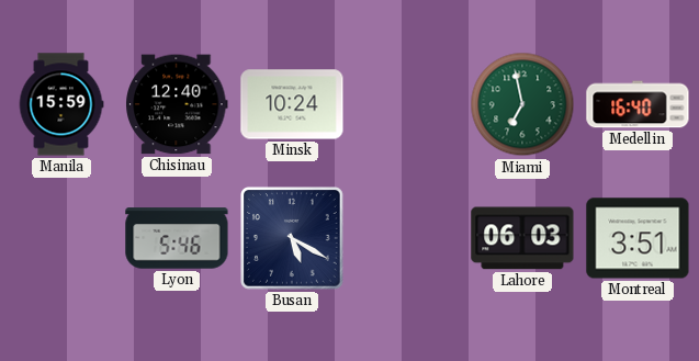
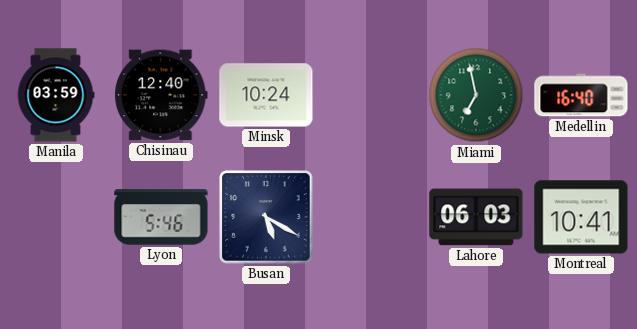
Manila: 15:59 -> 03:59 (56, 95)
Montreal: 3:51 -> 10:41 (581, 217)
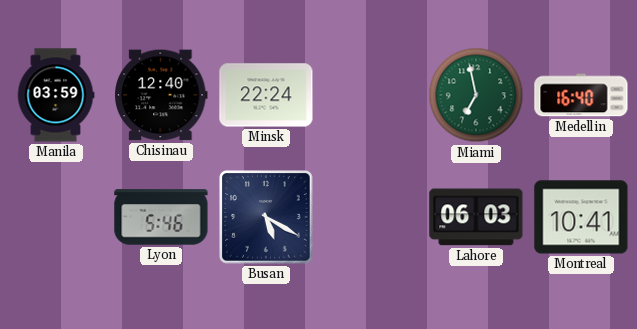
Minsk: 10:24 -> 22:24 (266, 95)
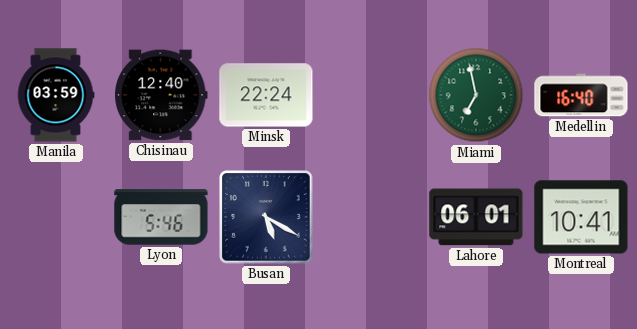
Lahore: 06:03 -> 06:01 (476, 217)
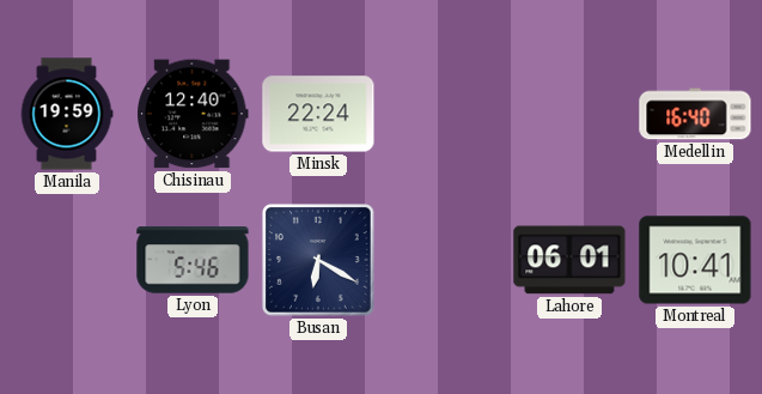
Manila: 03:59 -> 19:59 (67, 114)
Miami: 6:58 -> none (476, 95)
Busan: 5:20 -> 6:20 (319, 261)
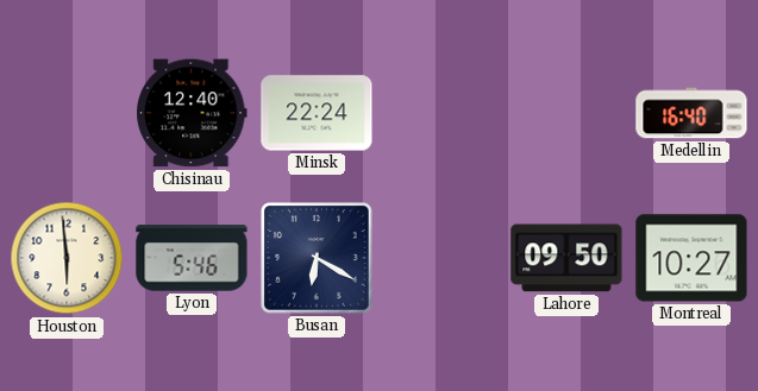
Manila: 19:59 -> none (67, 114)
Houston: none -> 5:59 (67, 258)
Lahore: 06:01 -> 09:50 (566, 258)
Montreal: 10:41 -> 10:27 (691, 258)
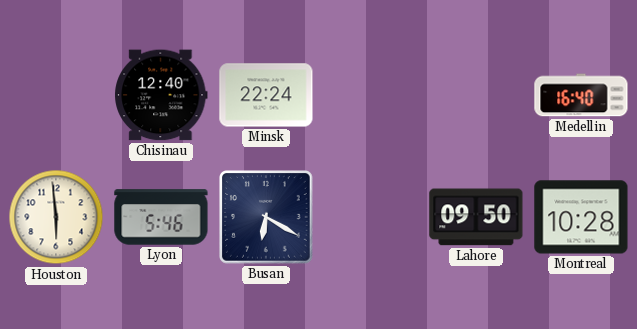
Montreal: 10:27 -> 10:28 (581, 217)
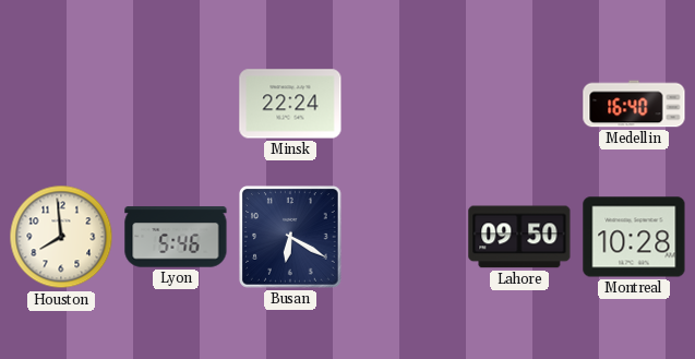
Chisinau: 12:40 -> none (161, 95)
Houston: 5:59 -> 7:59 (61, 237)
